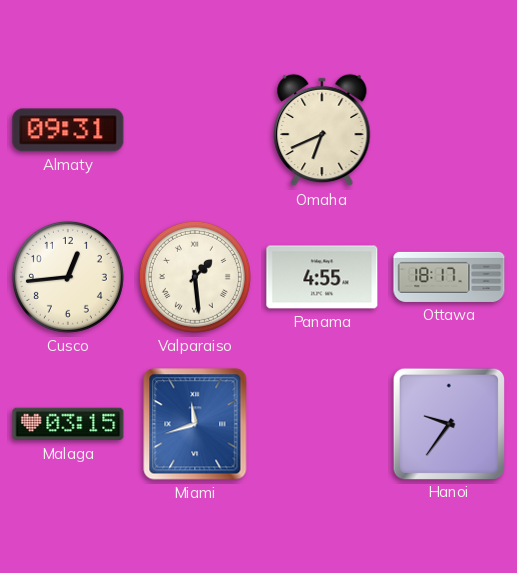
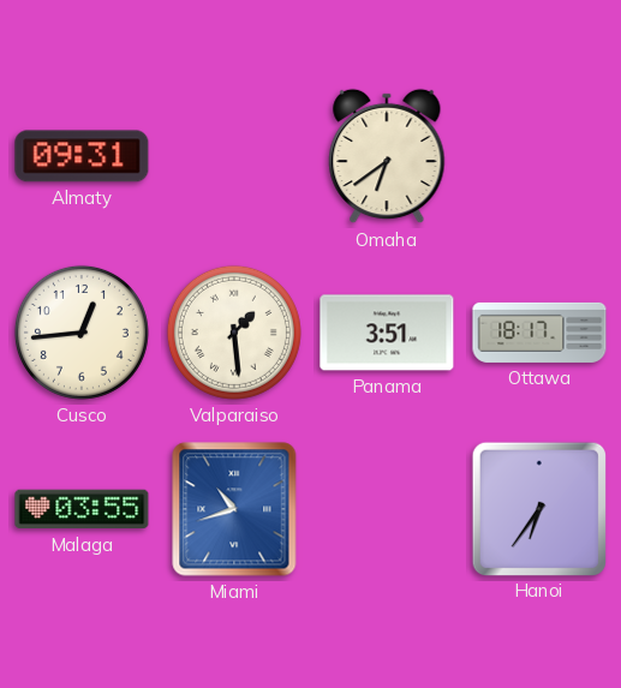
Omaha: 6:41 -> 6:39 (387, 156)
Panama: 4:55 -> 3:51 (387, 333)
Malaga: 03:15 -> 03:55 (82, 509)
Miami: 11:42 -> 10:42 (234, 509)
Hanoi: 9:36 -> 6:36 (538, 508)
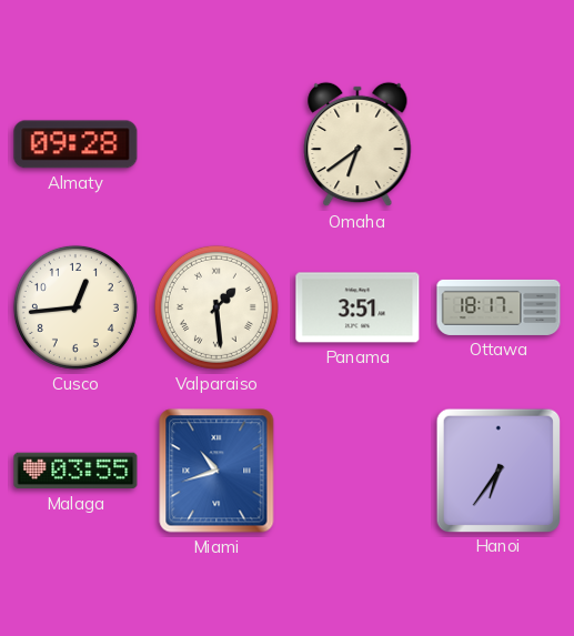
Almaty: 09:31 -> 09:28 (75, 144)
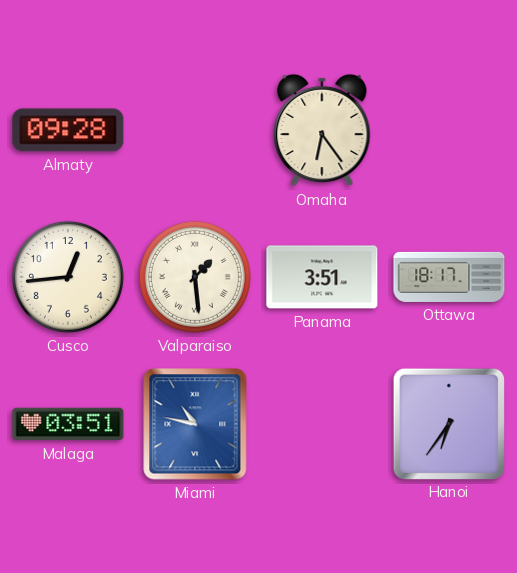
Omaha: 6:39 -> 6:24 (322, 130)
Malaga: 03:55 -> 03:51 (68, 424)
Miami: 10:42 -> 10:47 (195, 424)
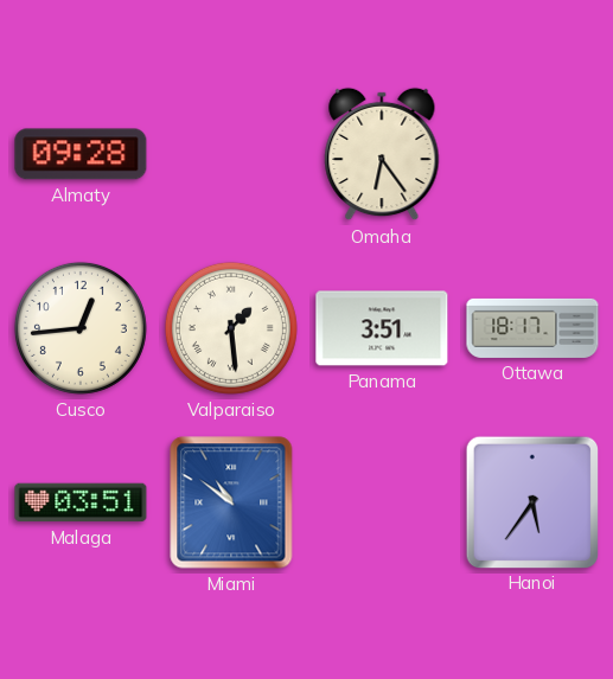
Miami: 10:47 -> 10:51 (231, 502)
Hanoi: 6:36 -> 5:36 (531, 501)
